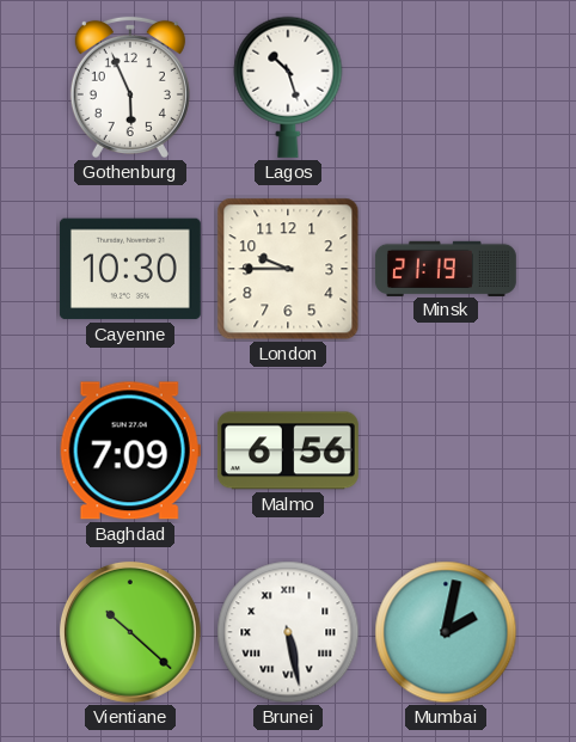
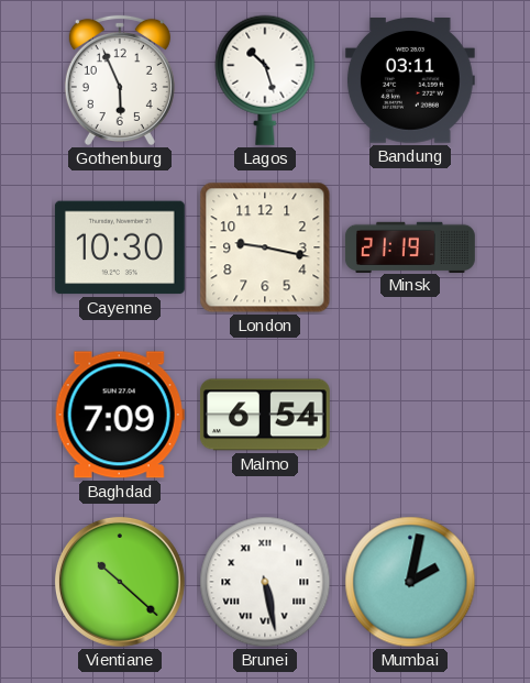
Bandung: none -> 03:11 (410, 81)
London: 9:45 -> 9:17 (265, 247)
Malmo: 6:56 -> 6:54 (265, 415)
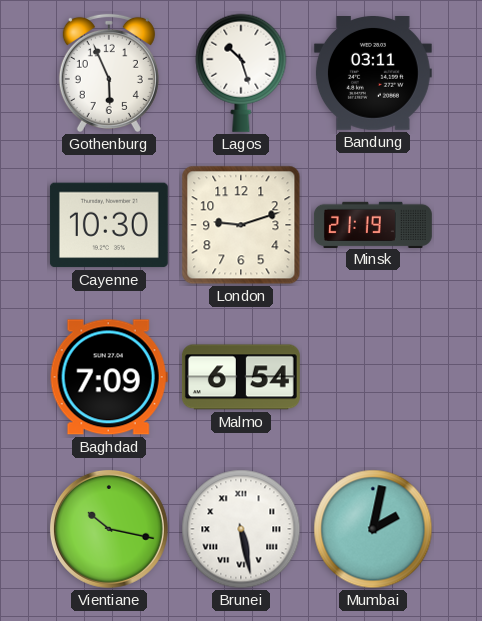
London: 9:17 -> 9:12 (241, 225)
Vientiane: 10:22 -> 10:17 (109, 529)
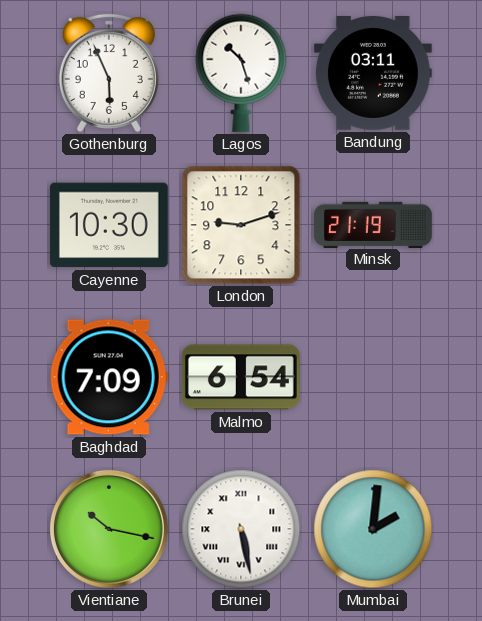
Mumbai: 2:02 -> 2:01 (373, 529)
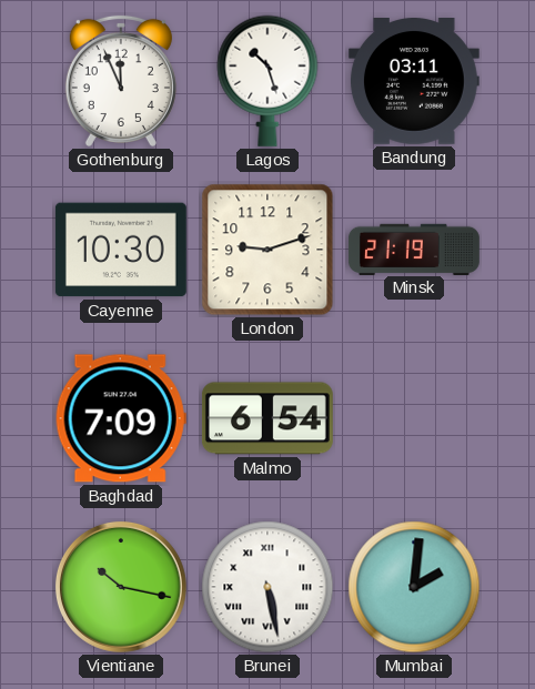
Gothenburg: 5:56 -> 11:56 (121, 81)
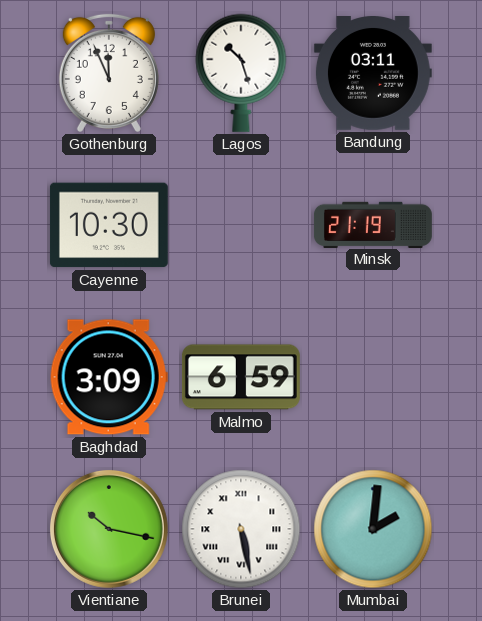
London: 9:12 -> none (267, 250)
Baghdad: 7:09 -> 3:09 (109, 377)
Malmo: 6:54 -> 6:59 (241, 377)
